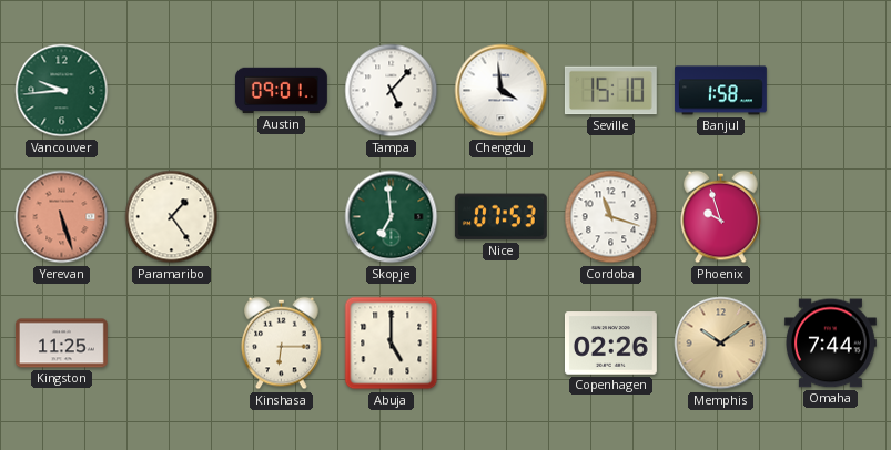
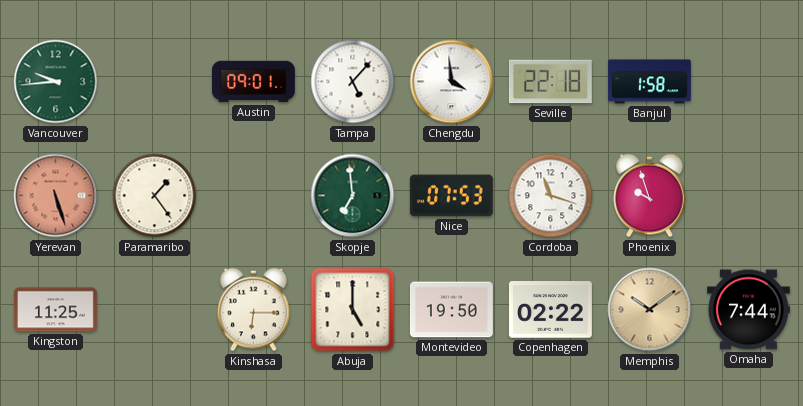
Seville: 15:10 -> 22:18 (550, 82)
Montevideo: none -> 19:50 (451, 310)
Copenhagen: 02:26 -> 02:22 (550, 310)
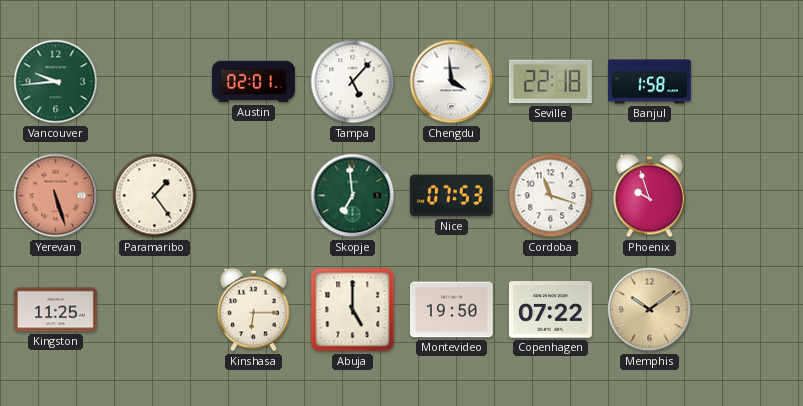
Austin: 09:01 -> 02:01 (253, 82)
Copenhagen: 02:22 -> 07:22 (550, 310)
Omaha: 7:44 -> none (748, 310)
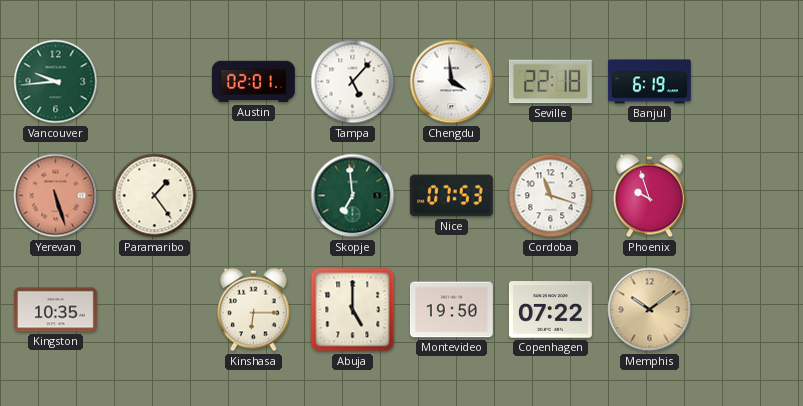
Banjul: 1:58 -> 6:19 (650, 82)
Kingston: 11:25 -> 10:35 (55, 310)
